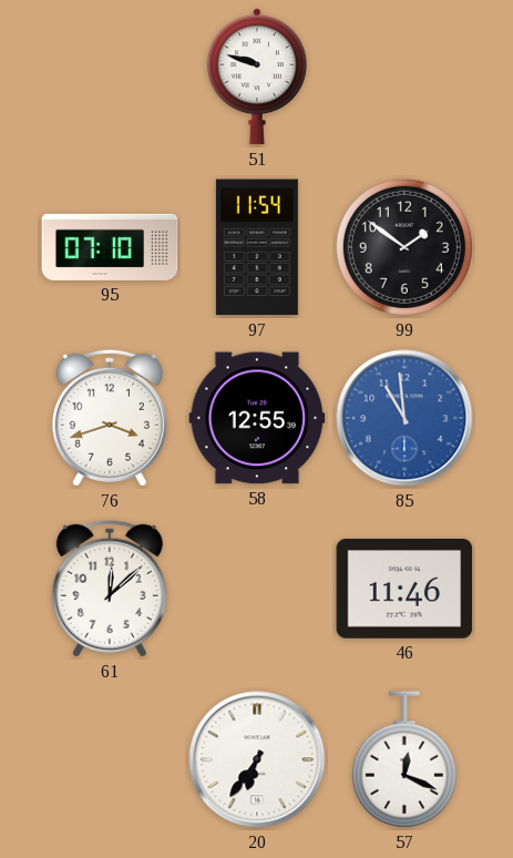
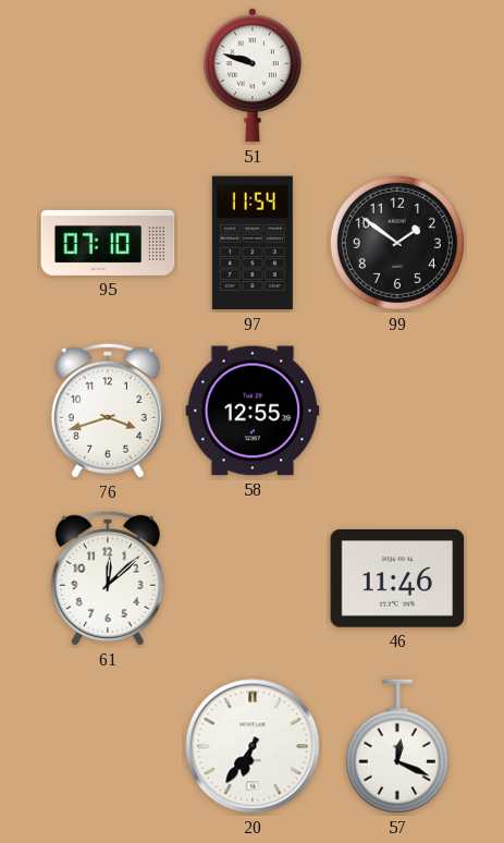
85: 10:59 -> none (404, 418)
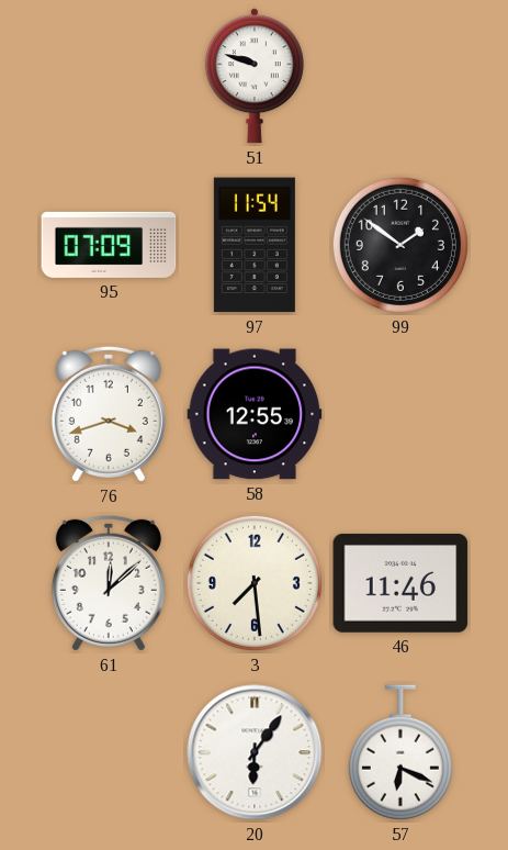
95: 07:10 -> 07:09 (109, 245)
3: none -> 7:29 (255, 583)
20: 6:36 -> 6:06 (255, 752)
57: 12:19 -> 6:19 (400, 752)
